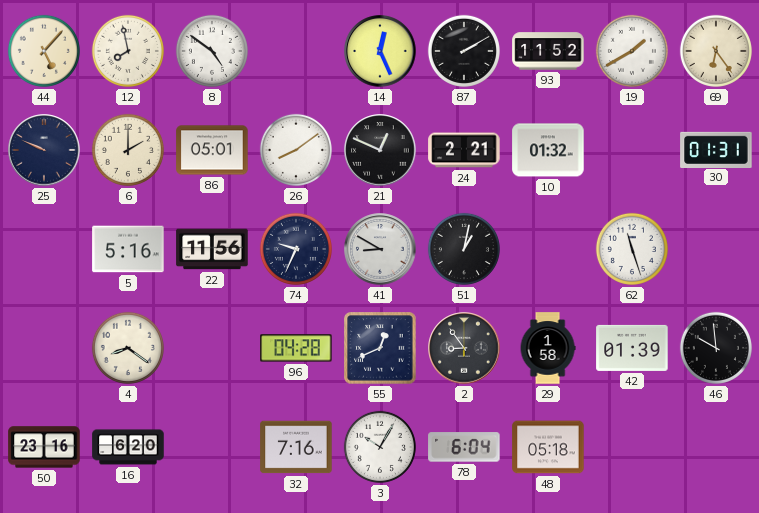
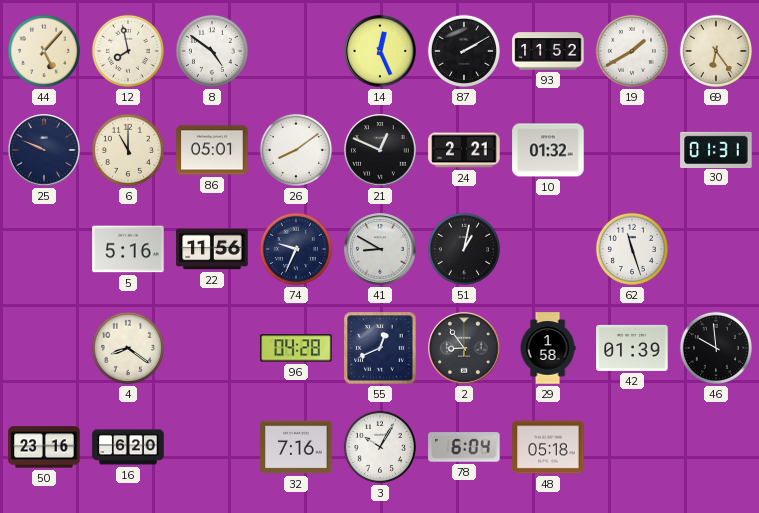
6: 2:00 -> 11:00 (128, 150)
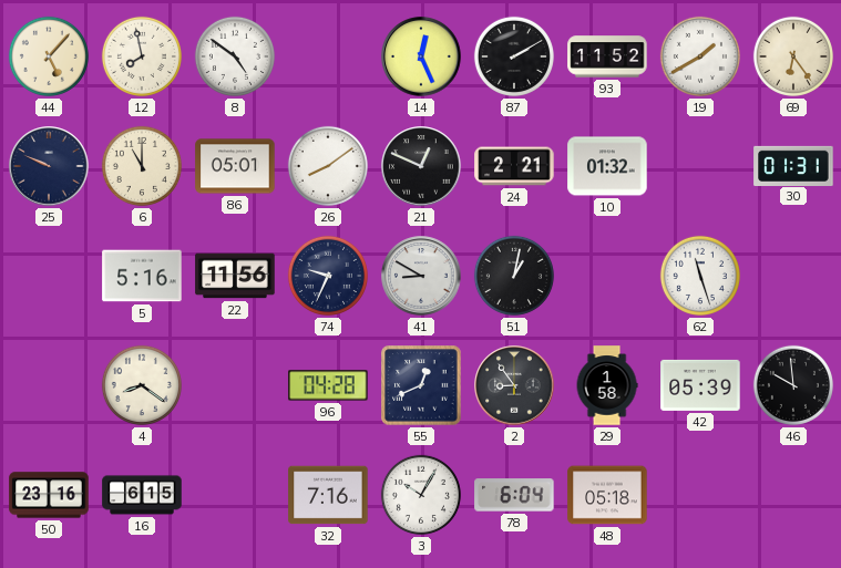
42: 01:39 -> 05:39 (700, 385)
16: 6:20 -> 6:15 (142, 495)
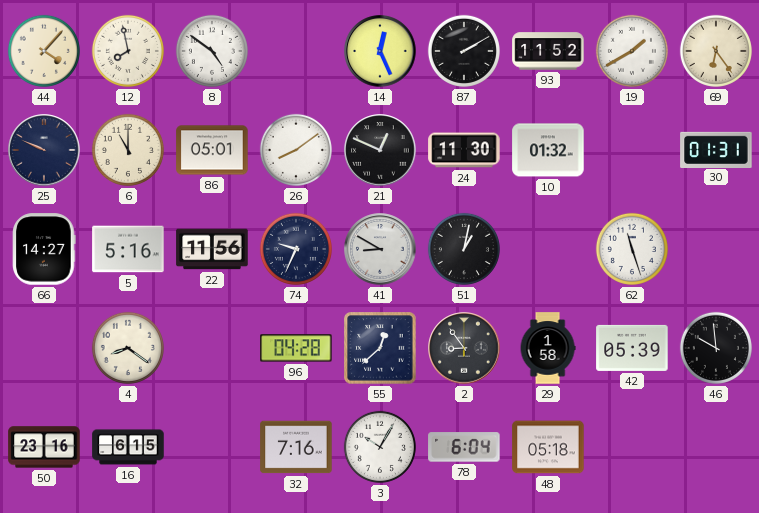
44: 5:07 -> 4:07 (44, 51)
24: 2:21 -> 11:30 (464, 150)
66: none -> 14:27 (44, 249)
55: 12:41 -> 12:38 (380, 348)
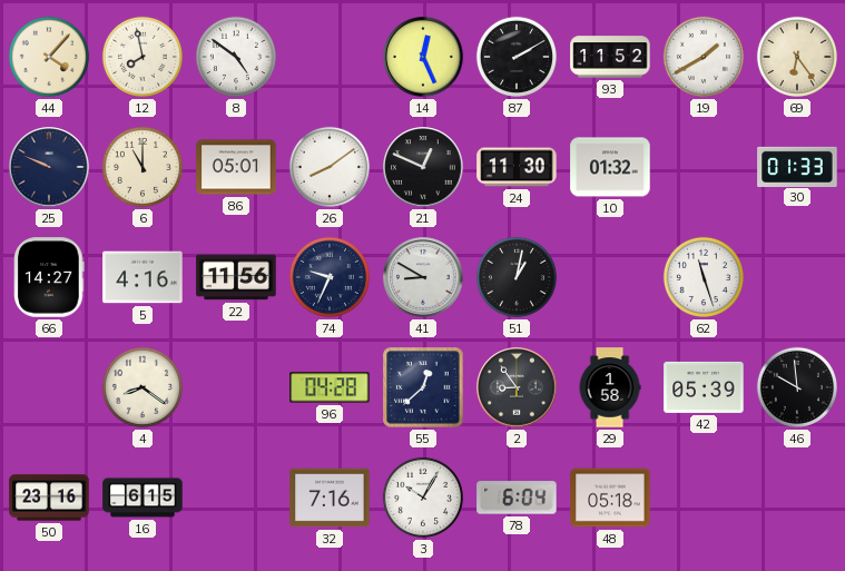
30: 01:31 -> 01:33 (797, 166)
5: 5:16 -> 4:16 (143, 277)
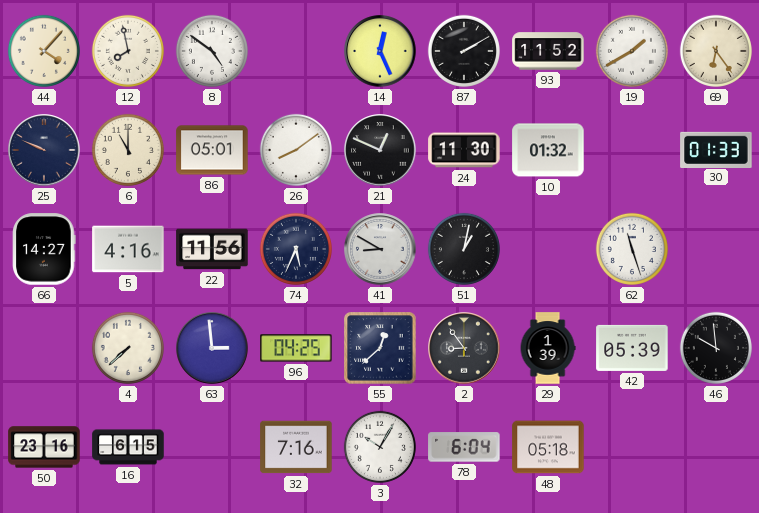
74: 9:34 -> 5:34 (296, 249)
4: 8:21 -> 7:38 (128, 348)
63: none -> 2:59 (212, 348)
96: 04:28 -> 04:25 (296, 348)
29: 1:58 -> 1:39 (548, 348)
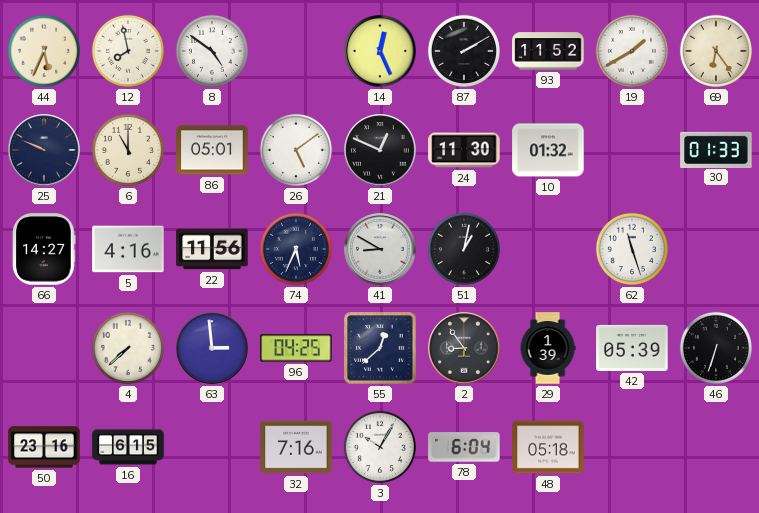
44: 4:07 -> 5:34 (44, 51)
26: 8:09 -> 5:09 (296, 150)
46: 9:59 -> 6:33 (716, 348)
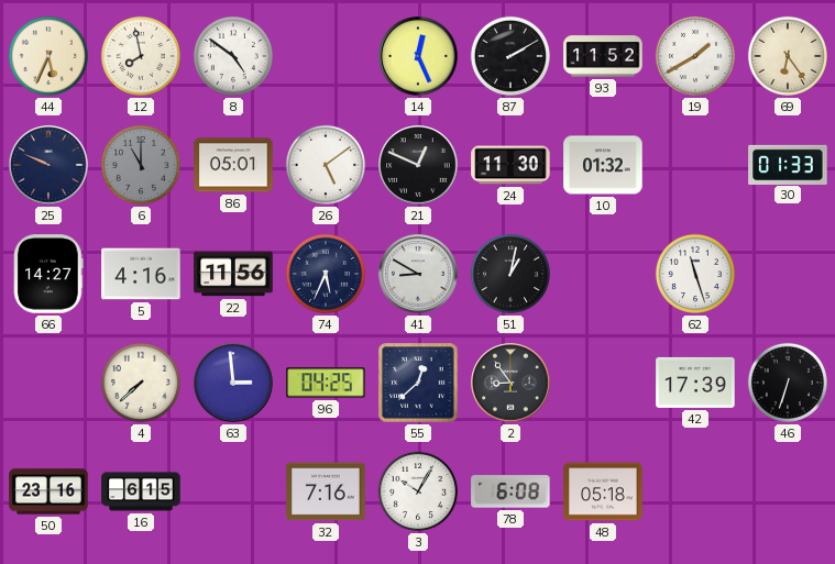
6 dial: cream -> grey (141, 165)
29: 1:39 -> none (548, 348)
42: 05:39 -> 17:39 (695, 383)
78: 6:04 -> 6:08 (510, 491)
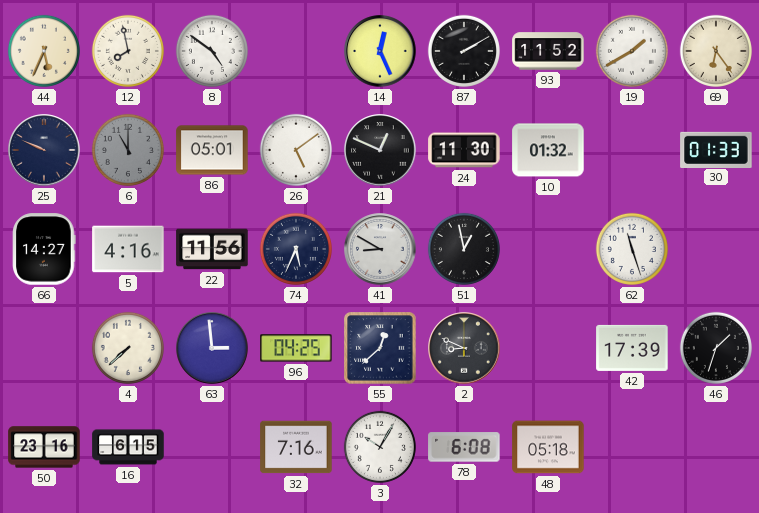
51: 1:02 -> 12:58 (464, 249)
2: 8:54 -> 8:49 (464, 348)
46: 6:33 -> 1:33 (716, 348)
